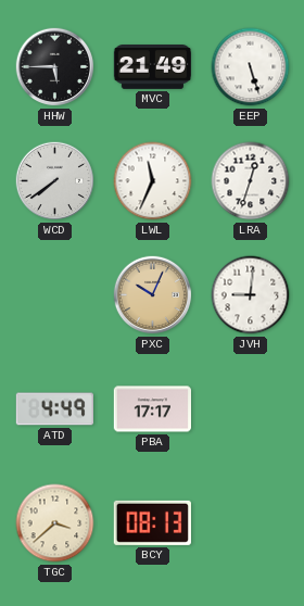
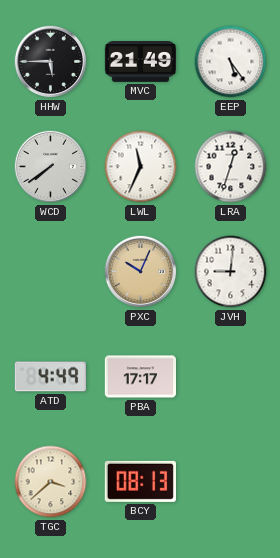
EEP: 5:27 -> 5:24 (231, 62)
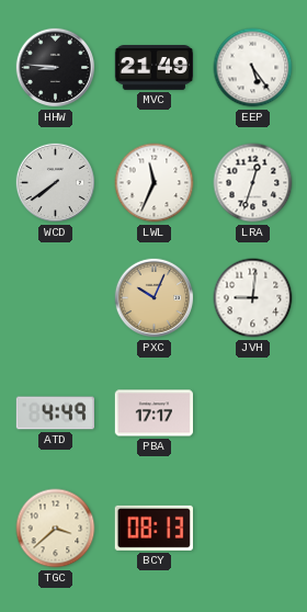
HHW: 5:45 -> 8:46 (56, 68)
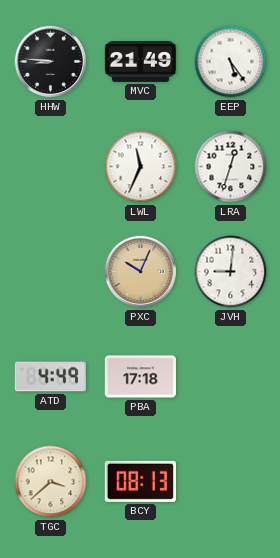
WCD: 7:39 -> none (56, 183)
PBA: 17:17 -> 17:18 (140, 377)
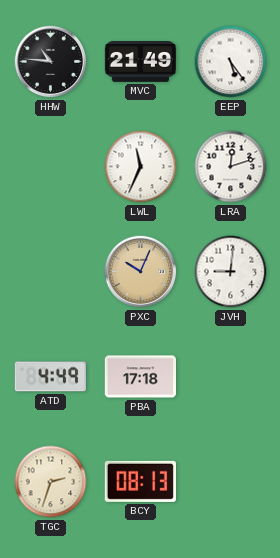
HHW: 8:46 -> 10:46 (51, 62)
LRA: 12:33 -> 12:12 (231, 167)
TGC: 3:38 -> 2:33 (51, 482)
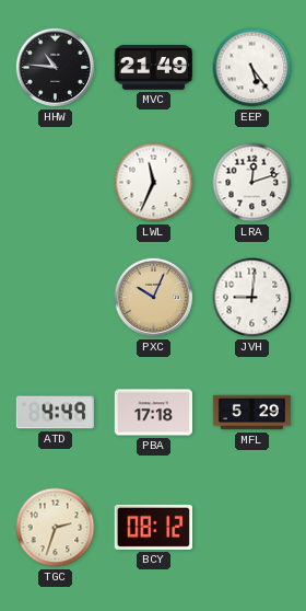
MFL: none -> 5:29 (252, 413)
BCY: 08:13 -> 08:12 (153, 527)
